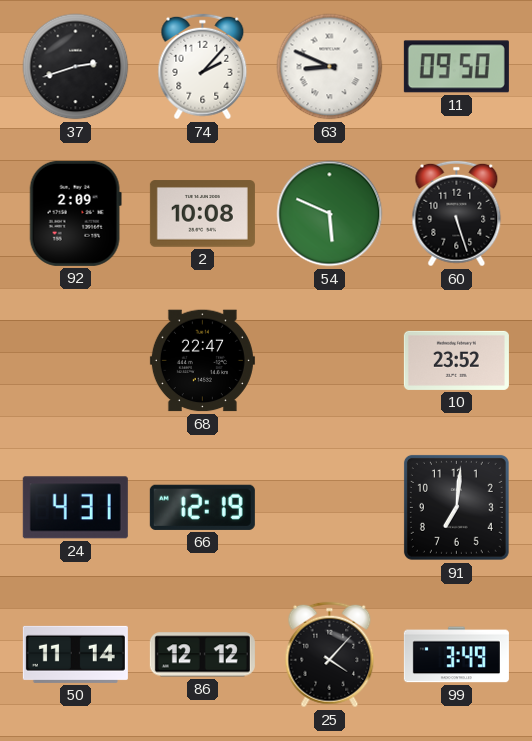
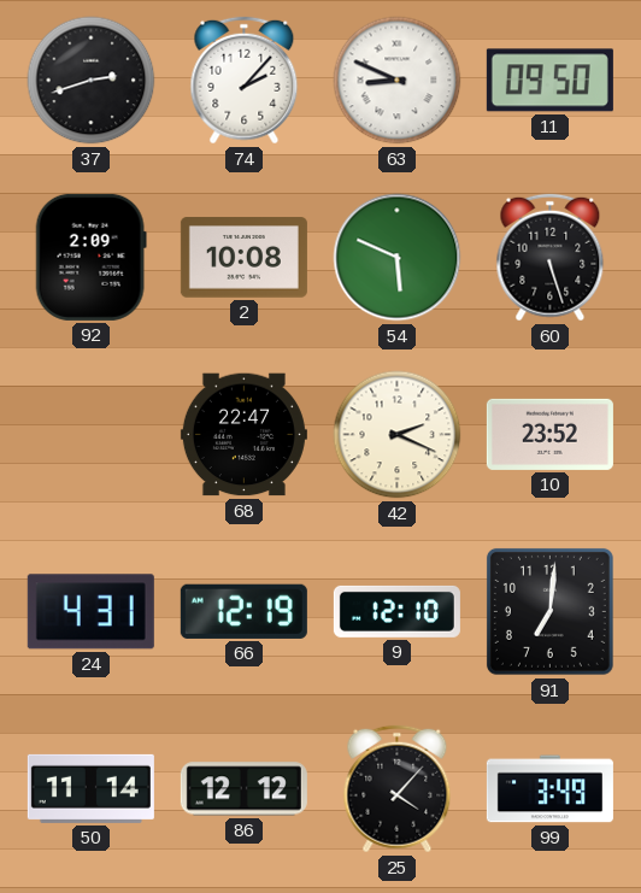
42: none -> 2:19 (398, 435)
9: none -> 12:10 (396, 611)
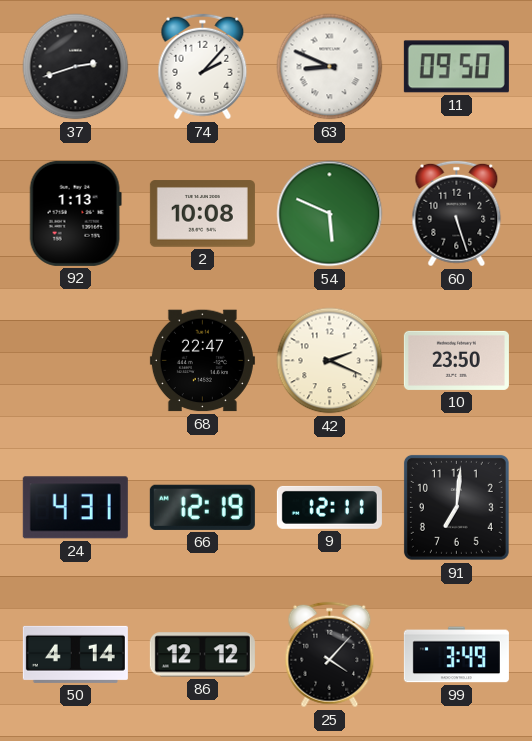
92: 2:09 -> 1:13 (75, 213)
10: 23:52 -> 23:50 (456, 360)
9: 12:10 -> 12:11 (329, 507)
50: 11:14 -> 4:14 (75, 654)
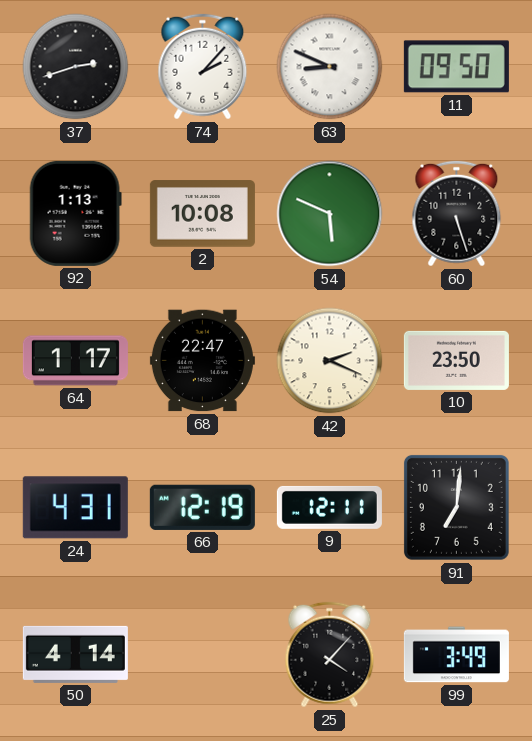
64: none -> 1:17 (75, 361)
86: 12:12 -> none (202, 655)
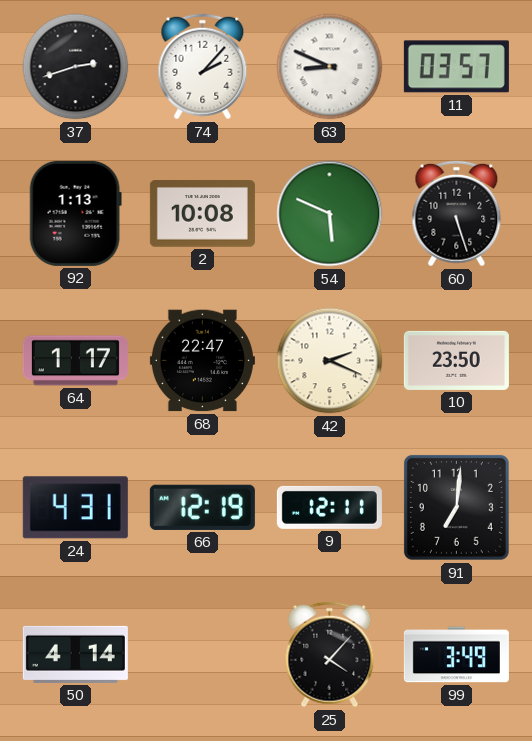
11: 09:50 -> 03:57 (456, 67)
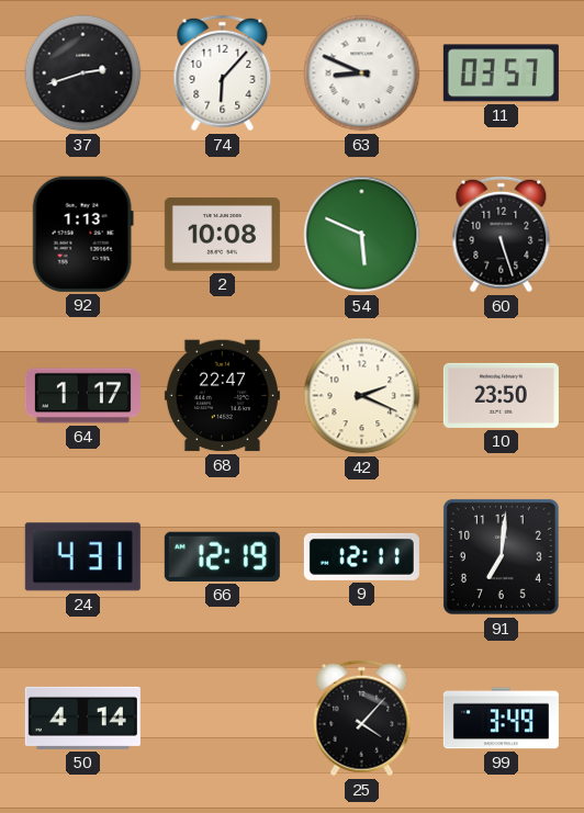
74: 2:07 -> 6:07 (223, 74)
